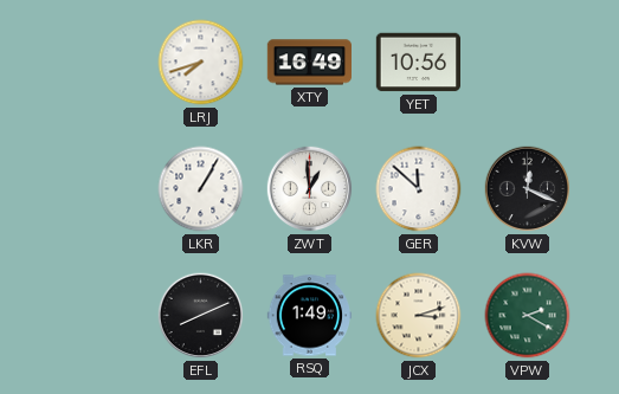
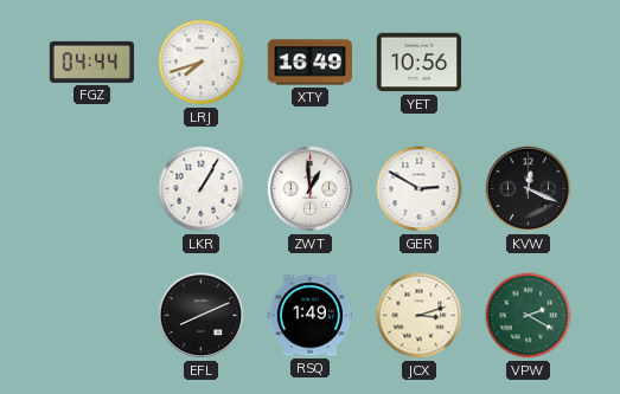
FGZ: none -> 04:44 (91, 62)
GER: 11:52 -> 2:50 (420, 189)
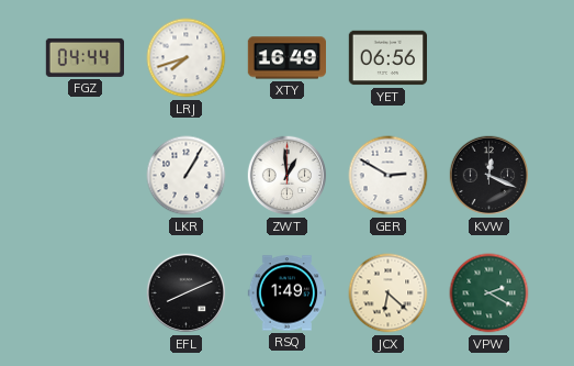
YET: 10:56 -> 06:56 (387, 58)
JCX: 3:12 -> 6:22 (389, 293)
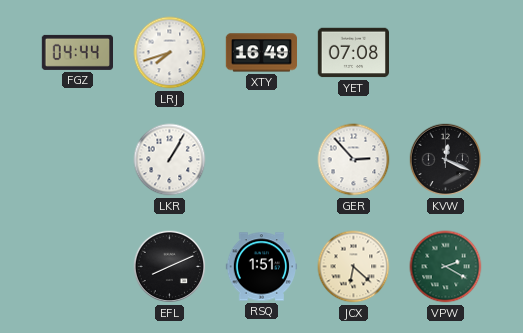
YET: 06:56 -> 07:08 (353, 53)
ZWT: 12:59 -> none (288, 176)
GER: 2:50 -> 2:53 (354, 160)
RSQ: 1:49 -> 1:51 (261, 267)
